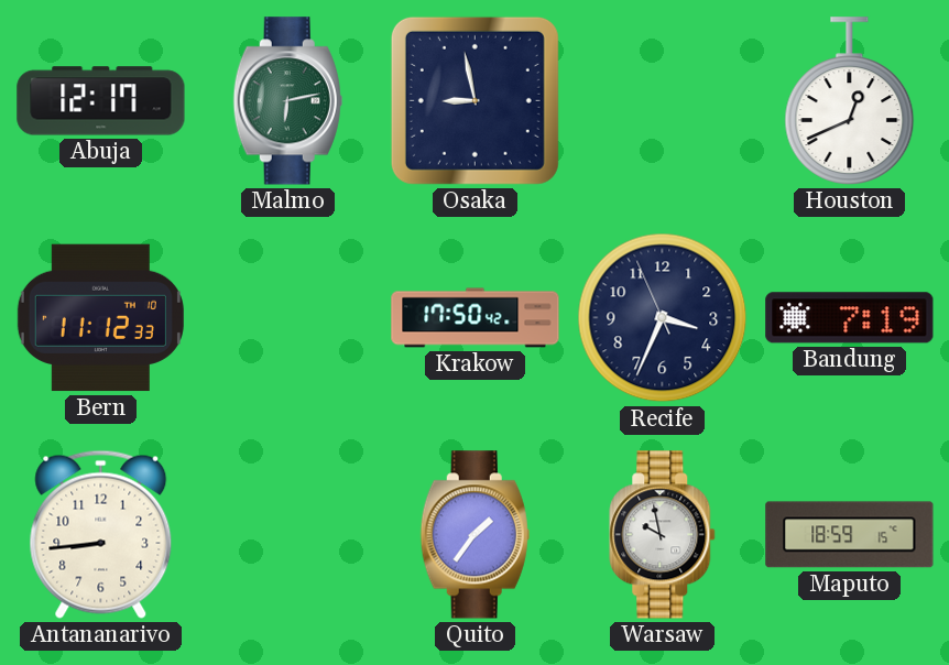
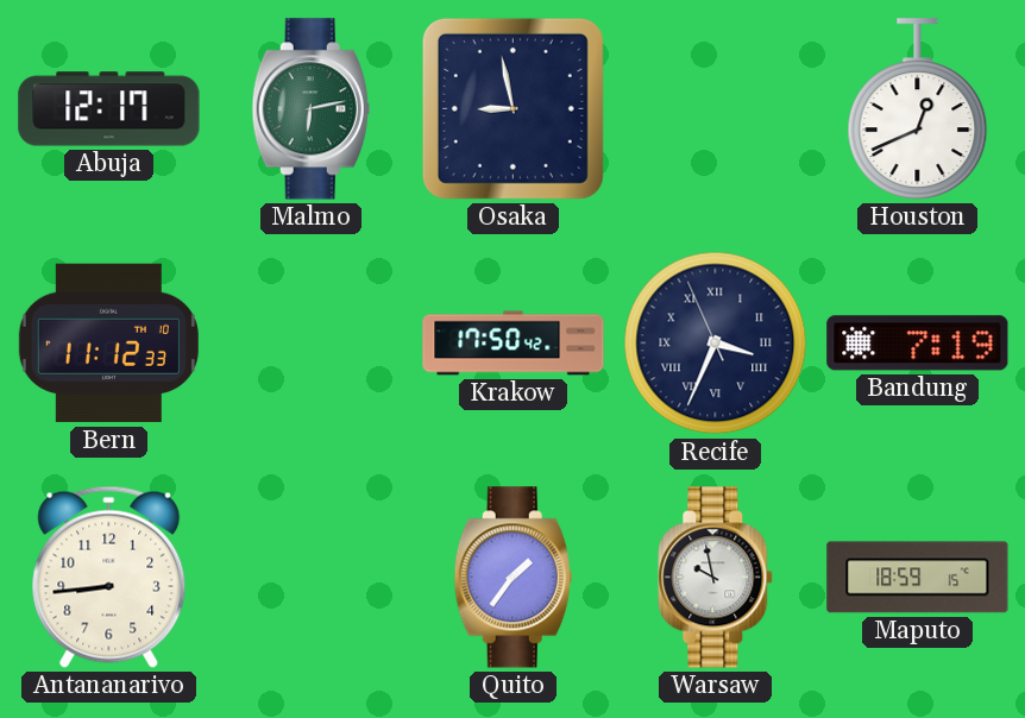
Recife numerals: Arabic -> Roman (716, 344)
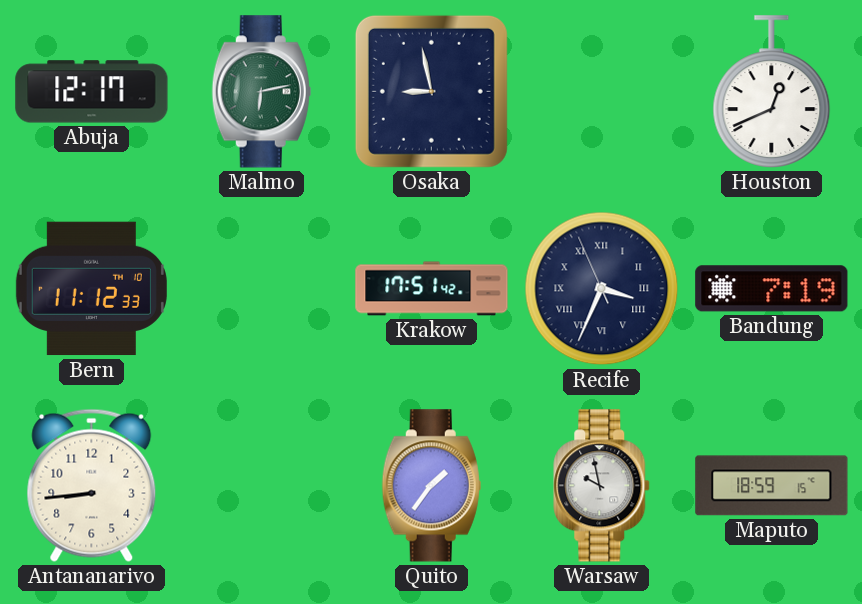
Krakow: 17:50 -> 17:51 (432, 289)
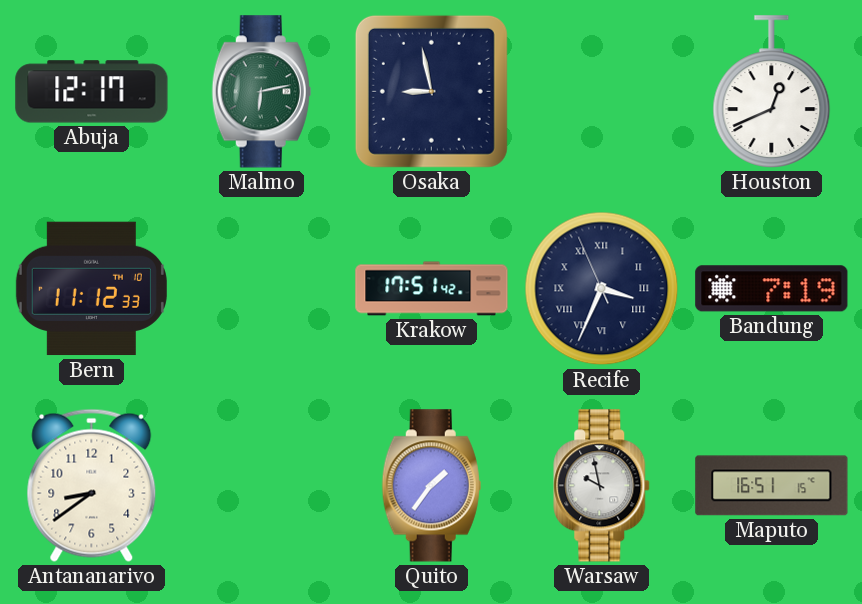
Antananarivo: 8:44 -> 8:39 (92, 485)
Maputo: 18:59 -> 16:51 (772, 486)
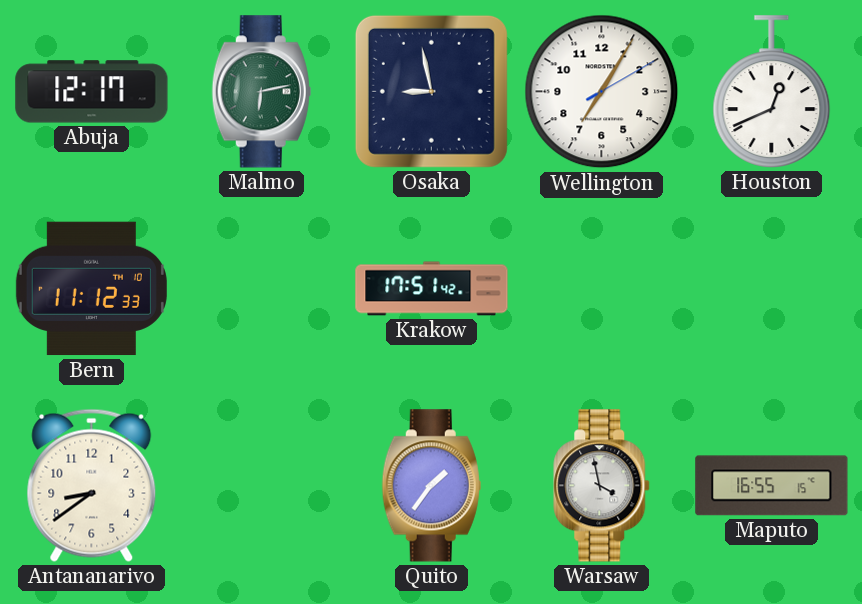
Wellington: none -> 7:05 (602, 92)
Recife: 3:33 -> none (602, 289)
Bandung: 7:19 -> none (772, 289)
Warsaw: 9:58 -> 3:58 (602, 486)
Maputo: 16:51 -> 16:55 (772, 486)
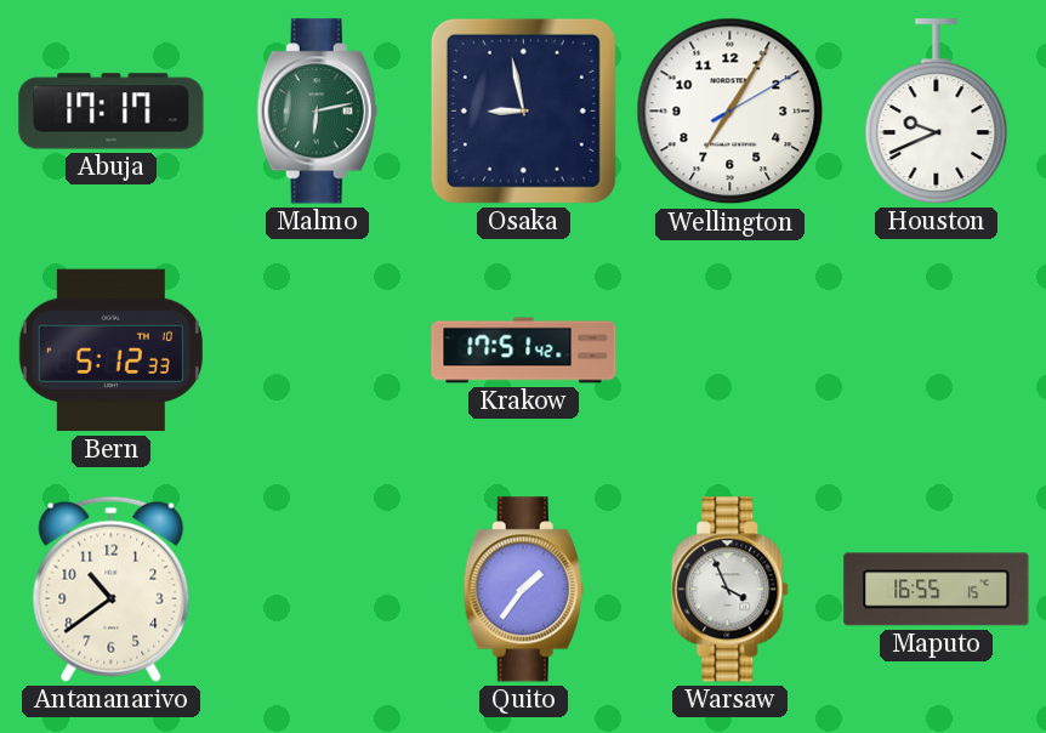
Abuja: 12:17 -> 17:17 (112, 112)
Houston: 12:41 -> 9:41 (937, 112)
Bern: 11:12 -> 5:12 (110, 351)
Antananarivo: 8:39 -> 10:39 (112, 589)
Warsaw: 3:58 -> 3:56 (731, 590)
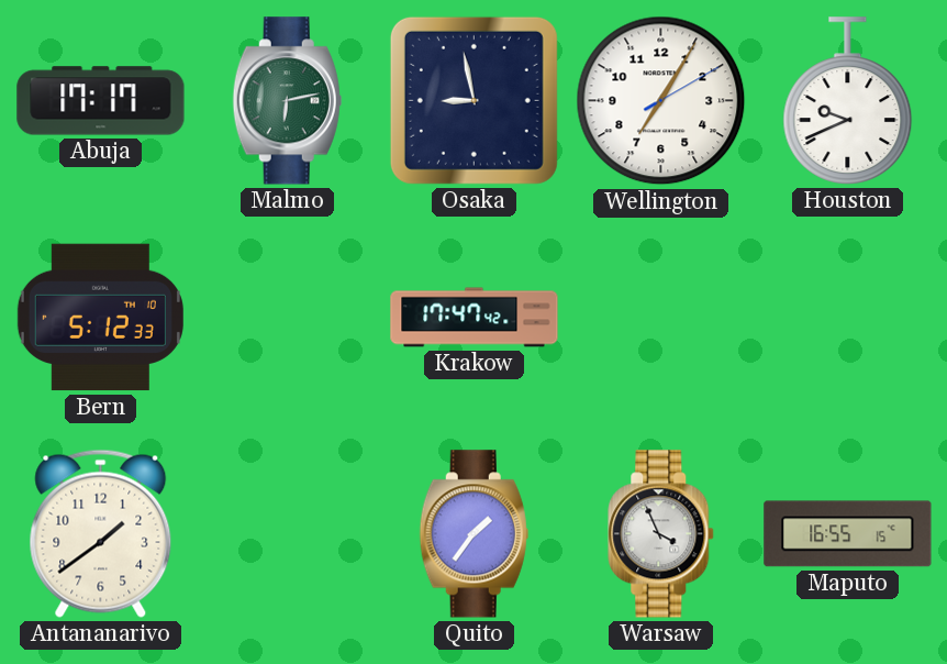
Krakow: 17:51 -> 17:47 (475, 318)
Antananarivo: 10:39 -> 1:39 (101, 533)
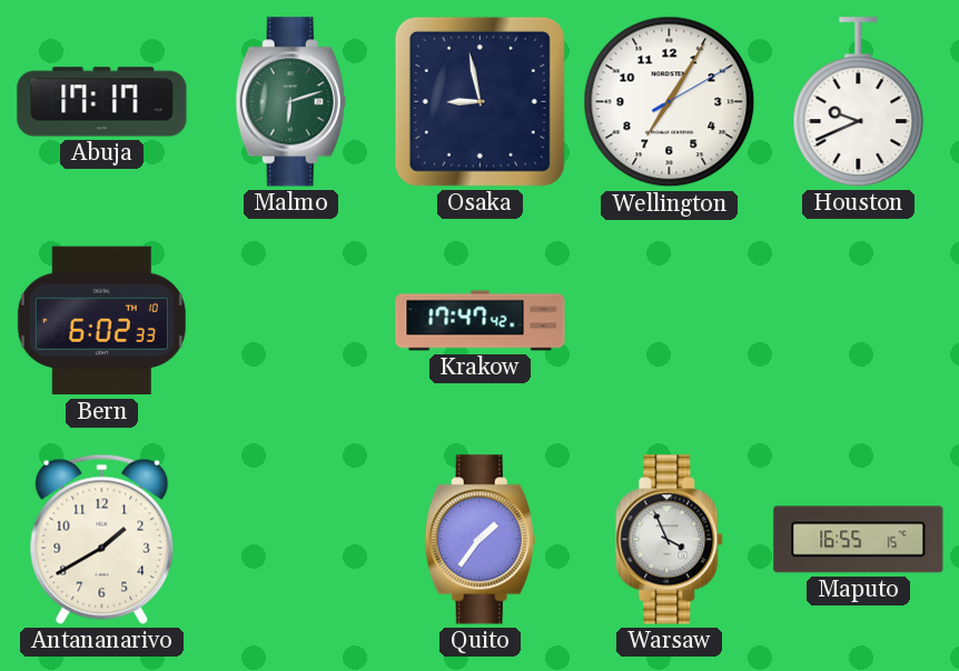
Malmo: 6:13 -> 6:12 (290, 102)
Bern: 5:12 -> 6:02 (101, 321)
Antananarivo: 1:39 -> 1:40 (102, 539)
